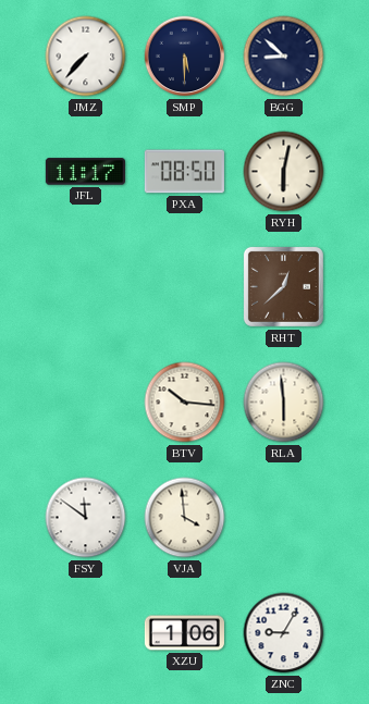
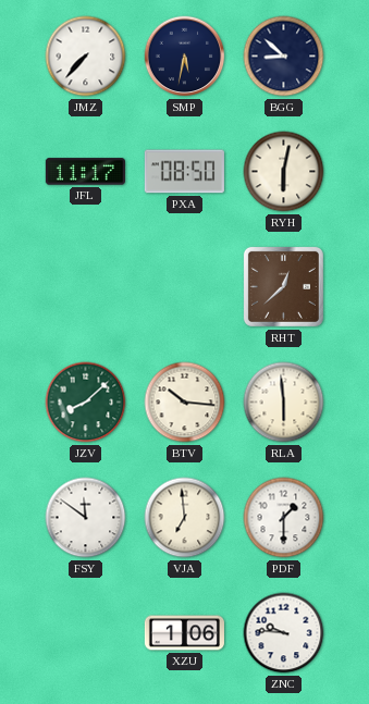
SMP: 5:30 -> 5:32 (185, 57)
JZV: none -> 8:08 (86, 403)
VJA: 3:59 -> 6:59 (185, 518)
PDF: none -> 1:30 (284, 518)
ZNC: 9:05 -> 9:46 (284, 633)
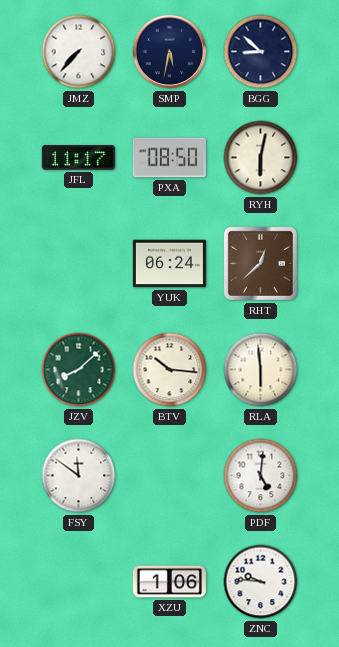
YUK: none -> 06:24 (169, 264)
VJA: 6:59 -> none (185, 518)
PDF: 1:30 -> 5:01 (261, 476)
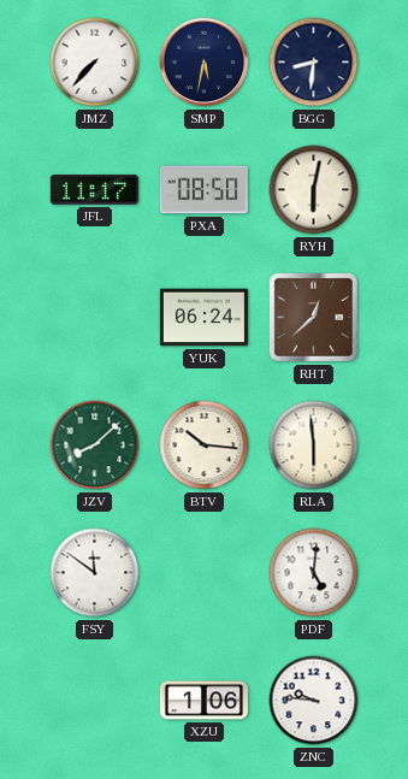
BGG: 8:52 -> 8:31 (314, 63)
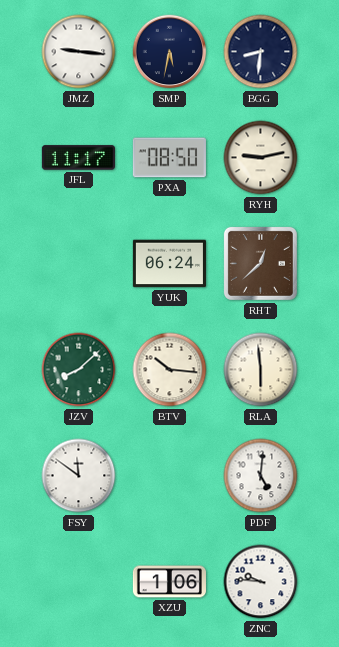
JMZ: 7:37 -> 9:16 (79, 52)
RYH: 6:02 -> 9:13 (261, 158)
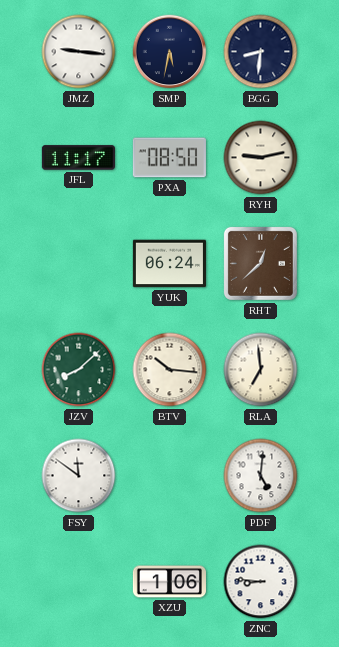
RLA: 5:59 -> 6:59 (261, 370)
ZNC: 9:46 -> 8:46 (261, 582)
